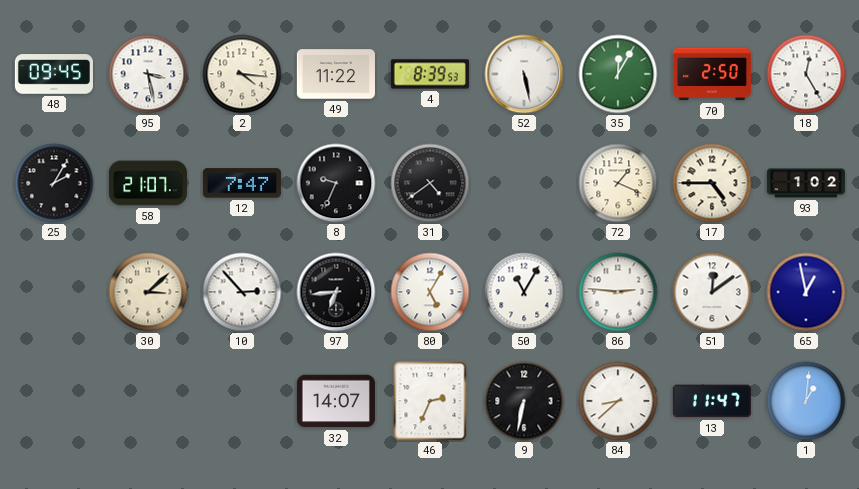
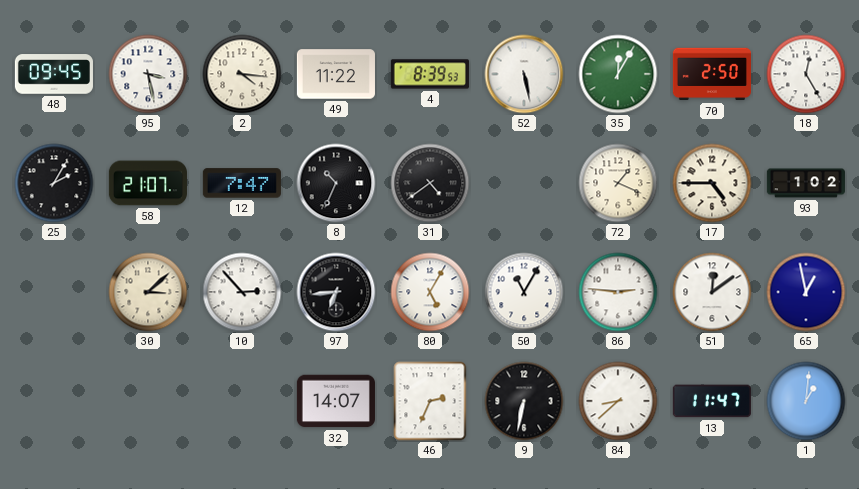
8: 9:34 -> 10:34 (336, 183)
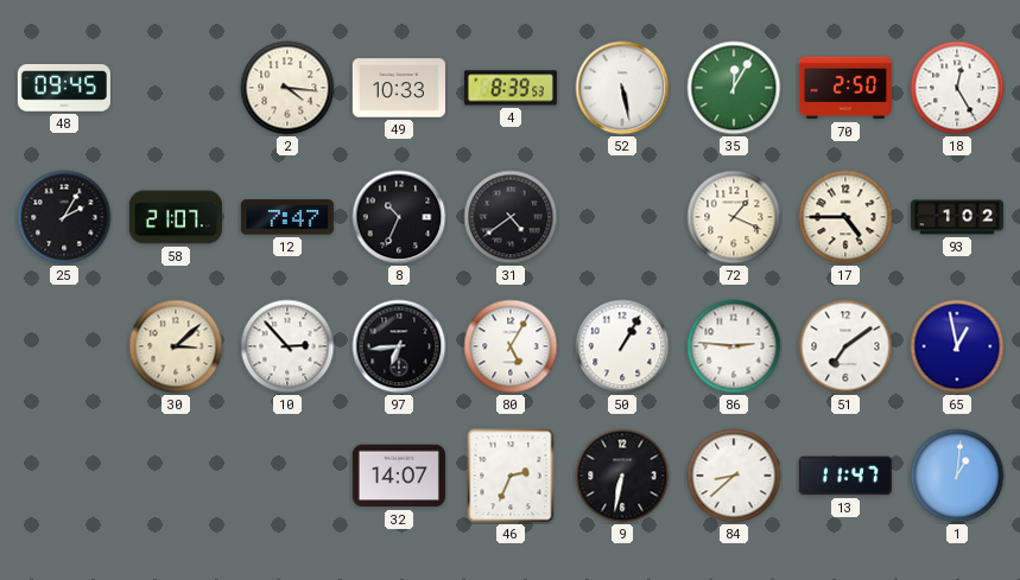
95: 3:28 -> none (148, 74)
49: 11:22 -> 10:33 (399, 88)
50: 11:05 -> 1:05 (622, 346)
51: 12:09 -> 7:09 (845, 346)
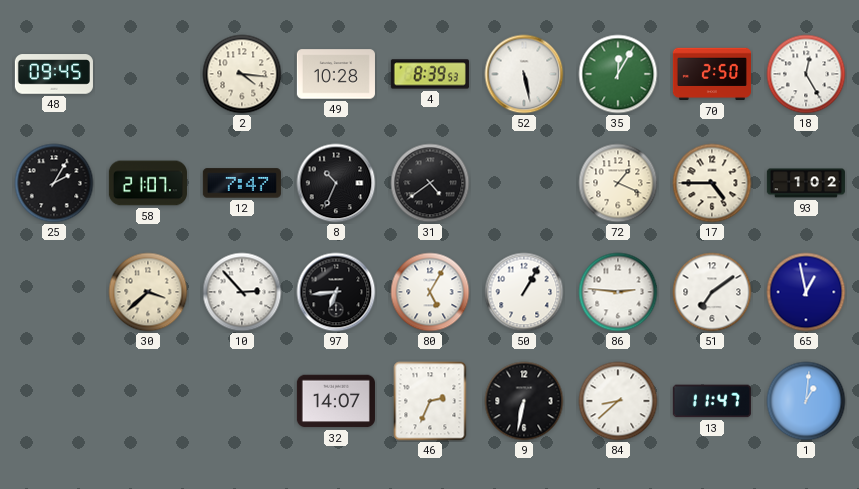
49: 10:33 -> 10:28 (336, 74)
30: 3:08 -> 3:38 (148, 292)
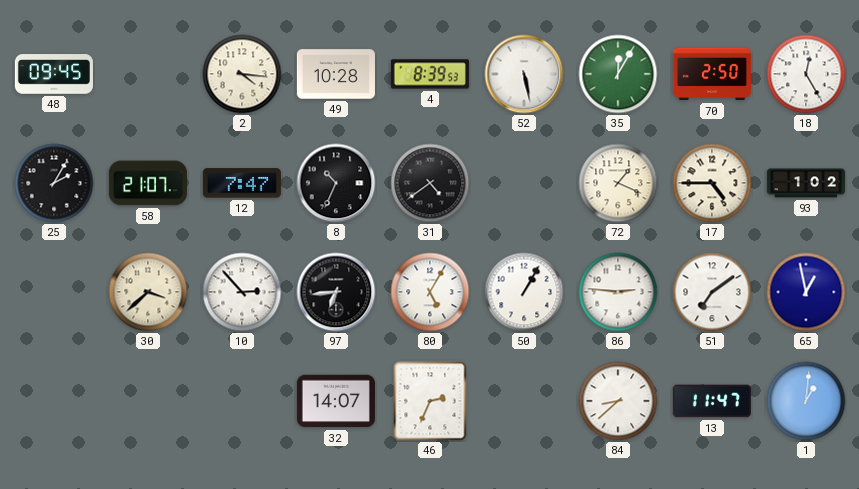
9: 6:32 -> none (524, 401)
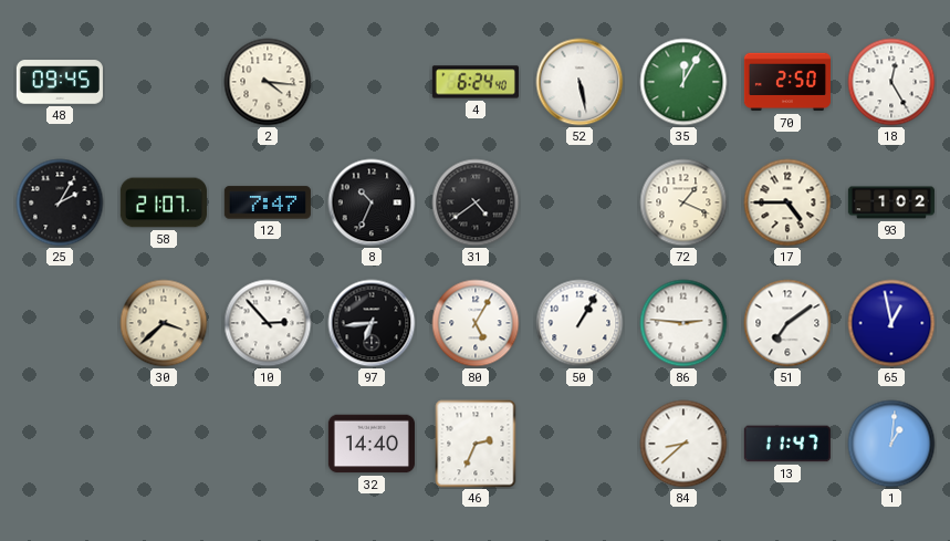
49: 10:28 -> none (336, 74)
4: 8:39 -> 6:24 (476, 82)
32: 14:07 -> 14:40 (372, 444)
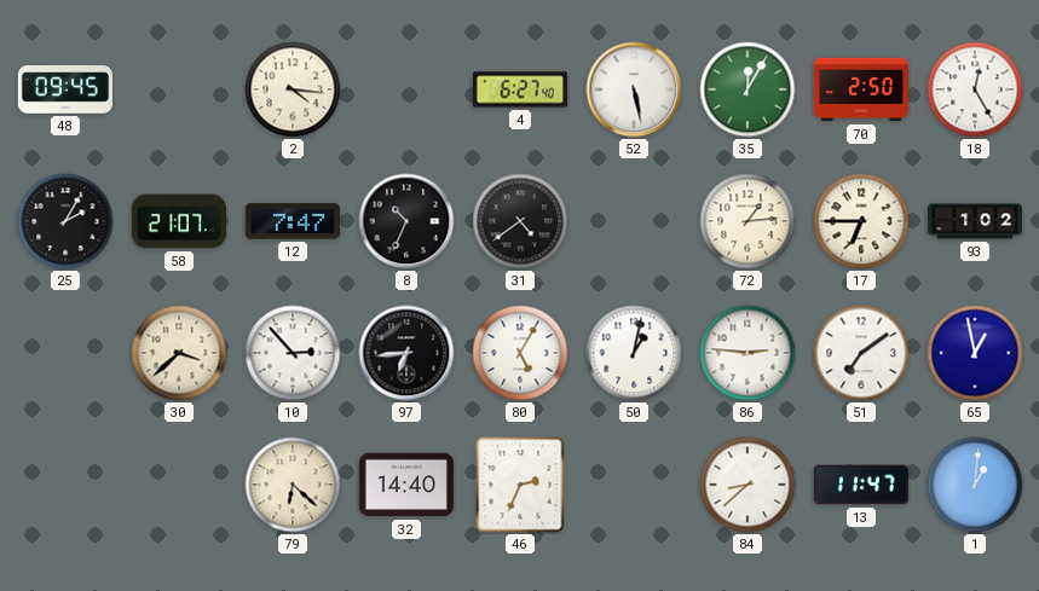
4: 6:24 -> 6:27 (520, 89)
72: 1:19 -> 1:14 (747, 221)
17: 4:45 -> 6:45 (861, 221)
50: 1:05 -> 1:02 (634, 353)
79: none -> 6:22 (293, 485)
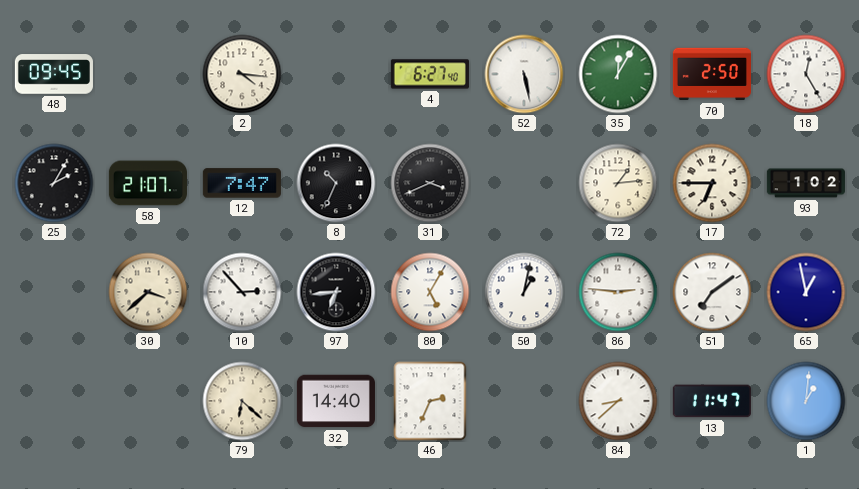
31: 4:39 -> 3:41 (430, 183)
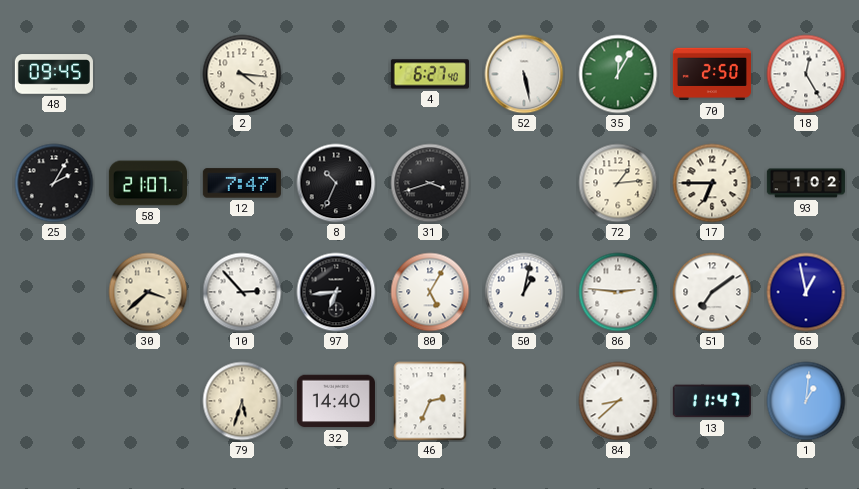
31: 3:41 -> 3:42 (430, 183)
79: 6:22 -> 5:33 (242, 401)
